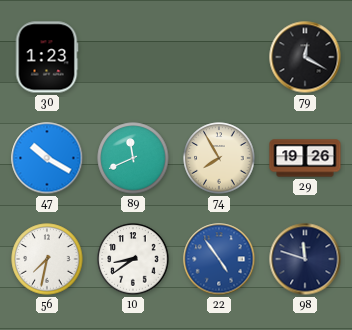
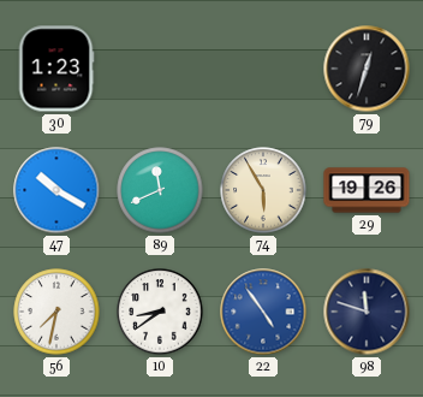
79: 12:20 -> 12:33 (367, 69)
74: 7:55 -> 5:55 (263, 190)
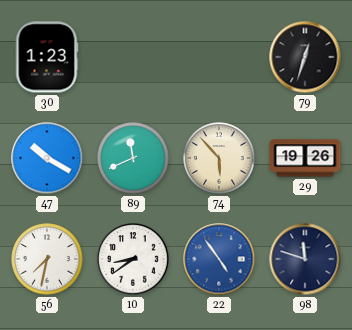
74: 5:55 -> 5:53 (219, 158)
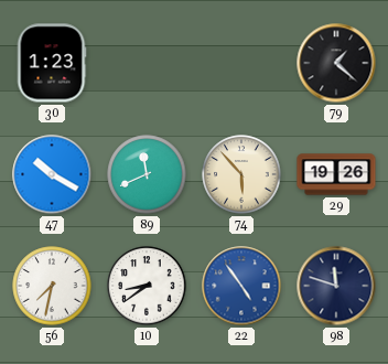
79: 12:33 -> 1:22 (336, 63)
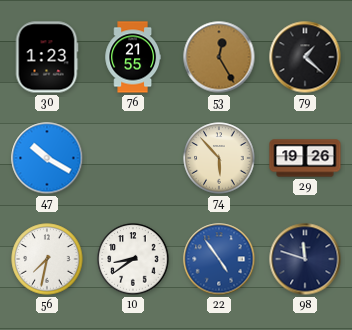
76: none -> 21:55 (132, 57)
53: none -> 12:25 (219, 57)
89: 11:41 -> none (147, 174)
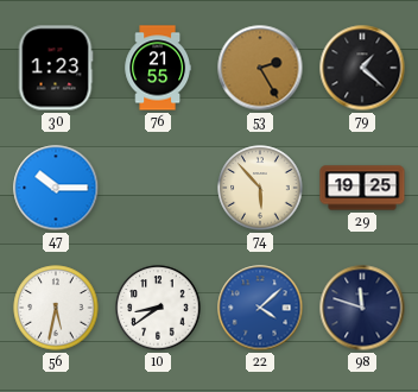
53: 12:25 -> 2:25 (260, 68)
47: 10:20 -> 10:15 (56, 188)
29: 19:26 -> 19:25 (362, 188)
56: 7:32 -> 5:32 (56, 308)
22: 4:54 -> 4:08 (260, 308)
